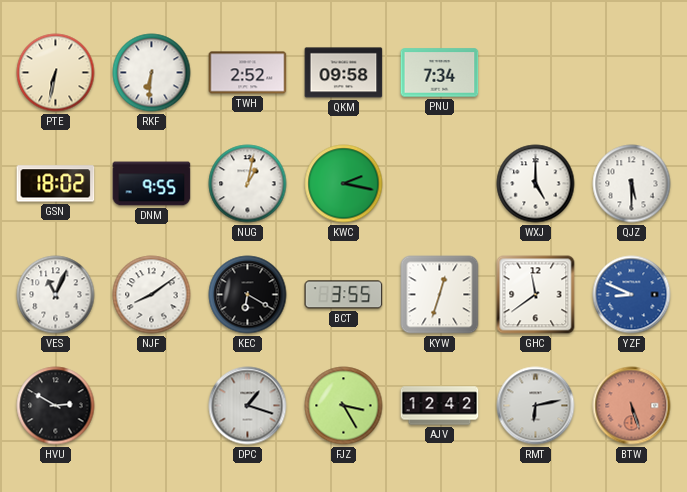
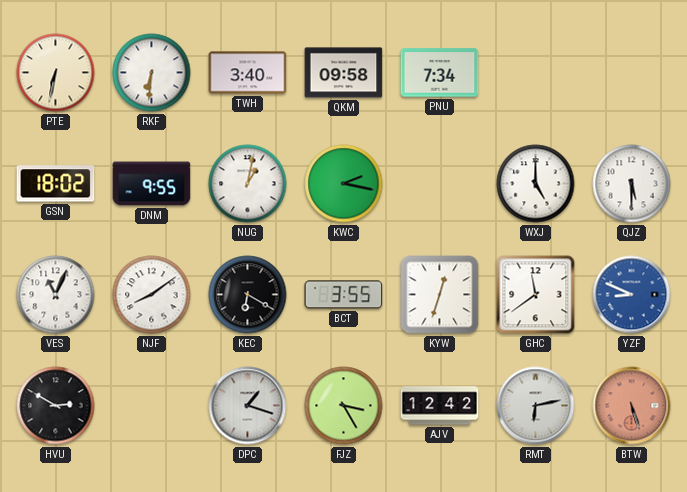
TWH: 2:52 -> 3:40 (248, 73)
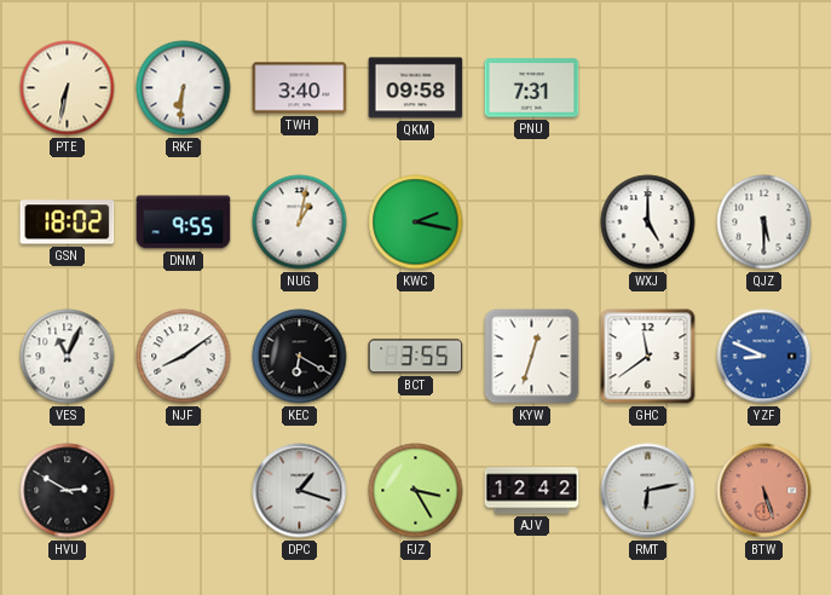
PNU: 7:34 -> 7:31 (532, 88)
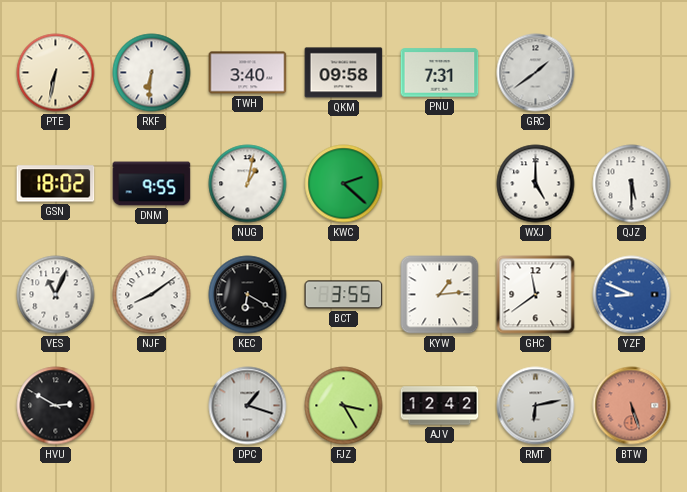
GRC: none -> 1:39 (536, 73)
KWC: 2:17 -> 2:22 (344, 184)
KYW: 12:33 -> 1:14 (440, 295)
